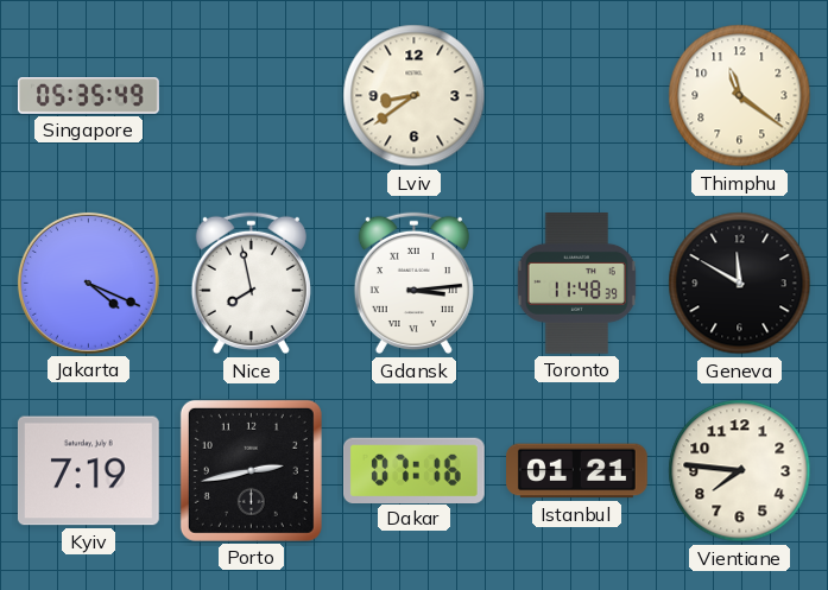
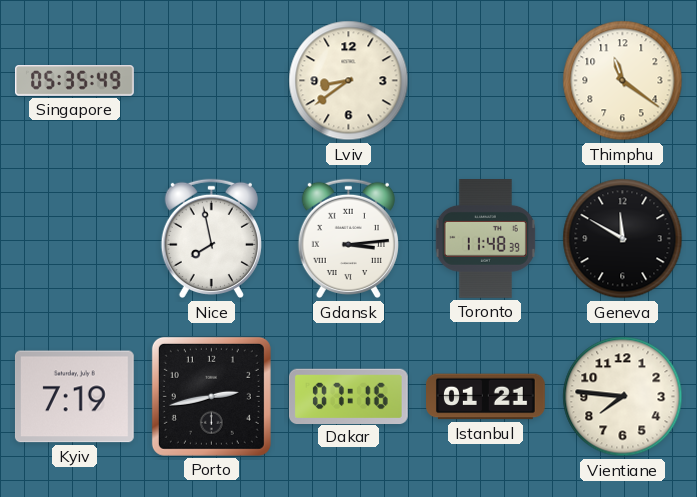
Jakarta: 4:19 -> none (88, 283)
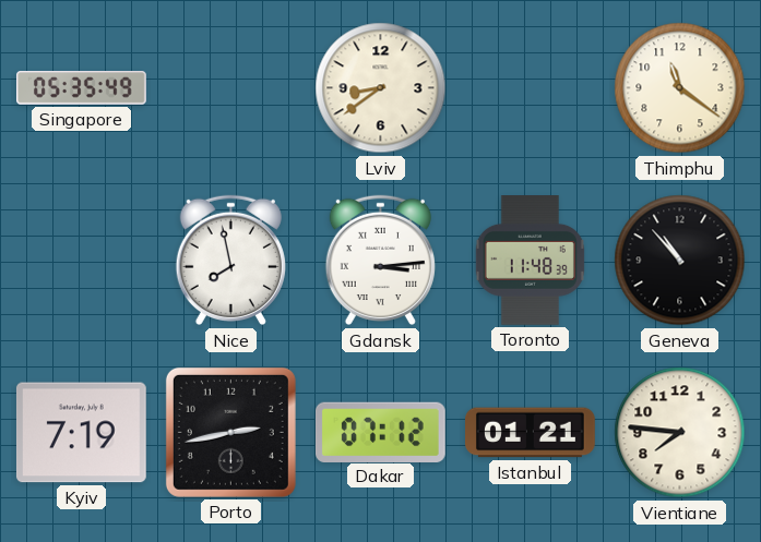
Geneva: 11:50 -> 10:53 (680, 261)
Dakar: 07:16 -> 07:12 (380, 432)
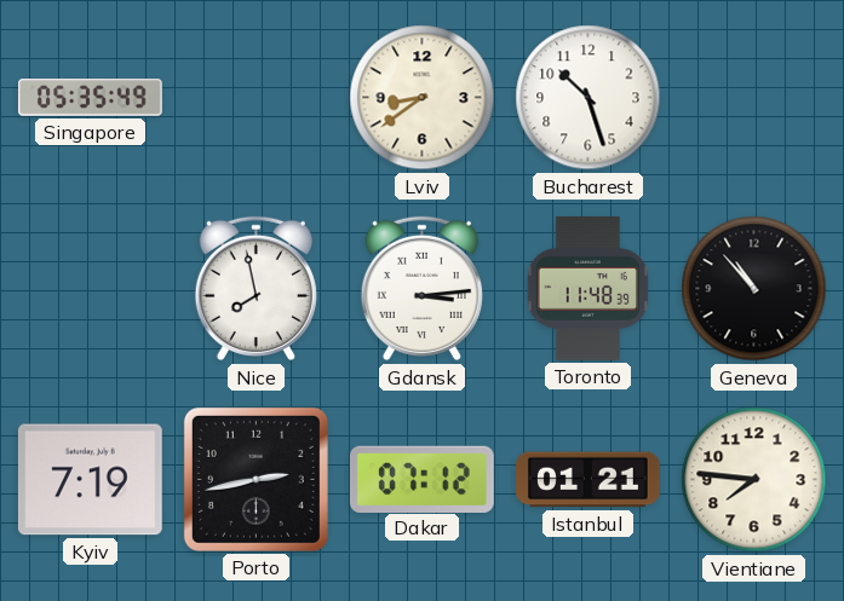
Bucharest: none -> 10:27 (588, 98)
Thimphu: 11:21 -> none (680, 88)
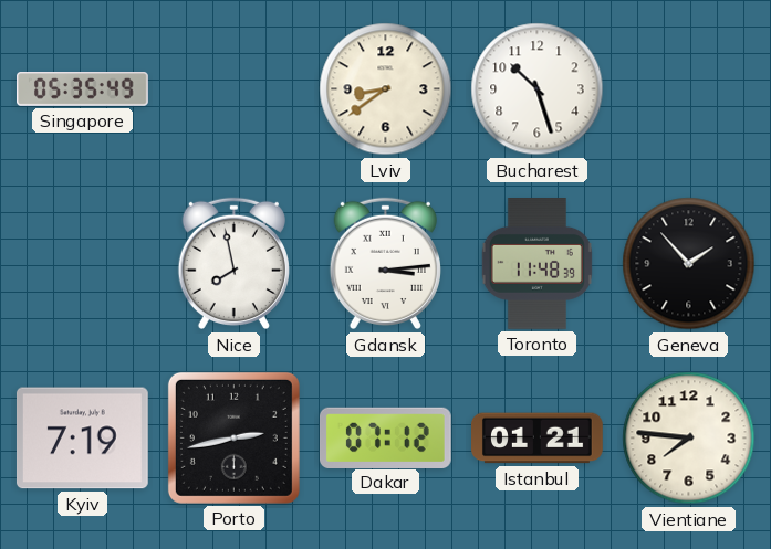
Geneva: 10:53 -> 1:53 (689, 264)
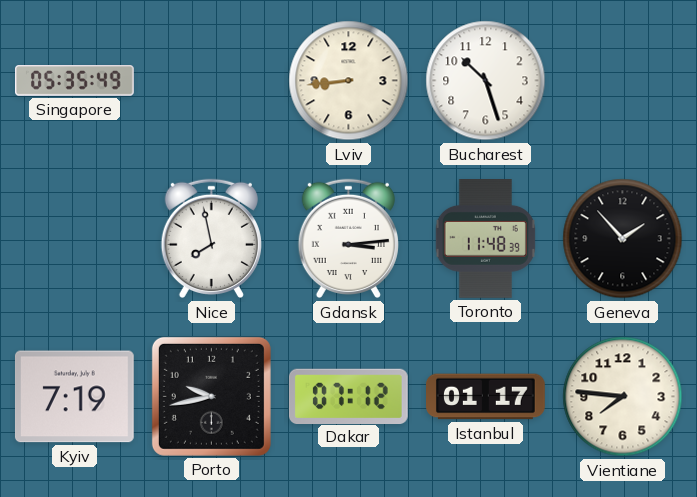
Lviv: 8:39 -> 8:44 (349, 81)
Porto: 2:43 -> 9:43 (211, 396)
Istanbul: 01:21 -> 01:17 (486, 397)
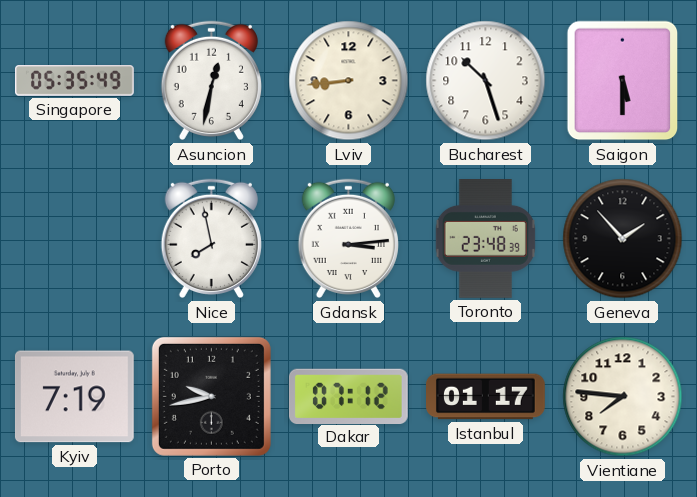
Asuncion: none -> 12:32 (211, 81)
Saigon: none -> 5:30 (623, 81)
Toronto: 11:48 -> 23:48 (485, 239)
